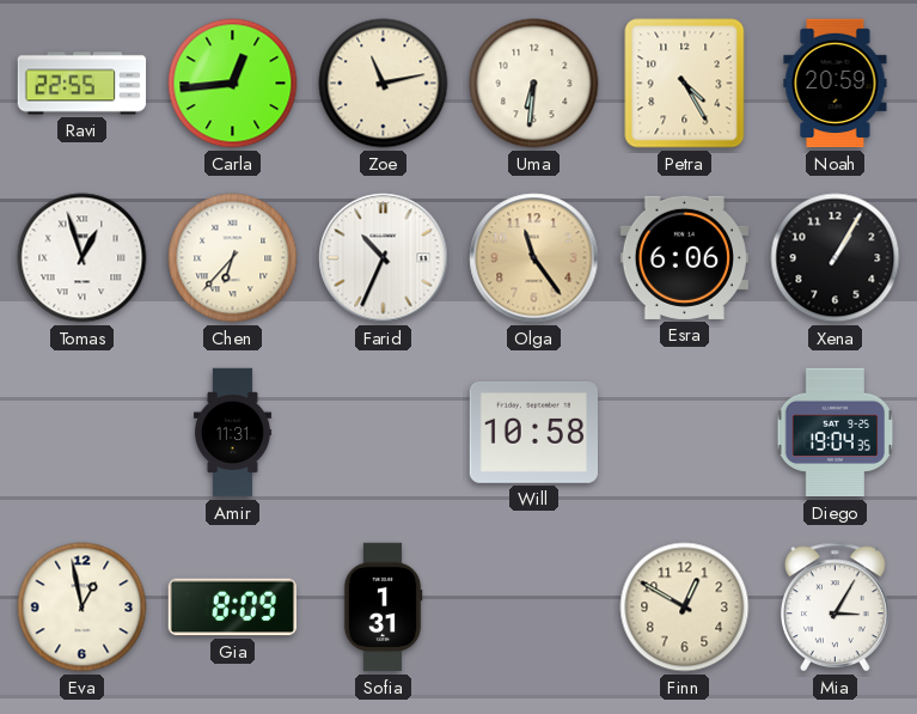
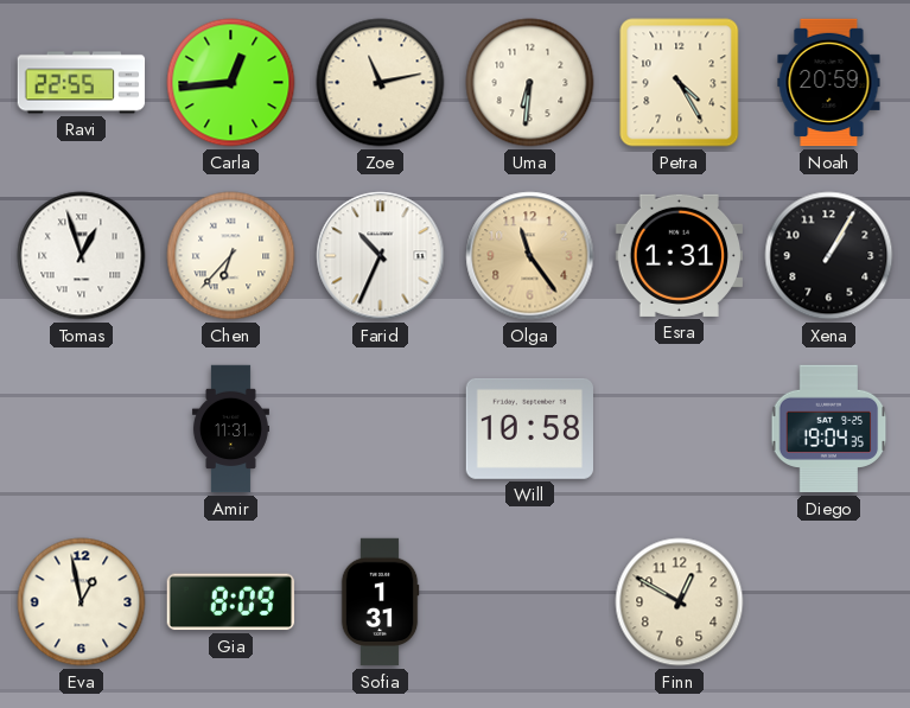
Esra: 6:06 -> 1:31 (679, 255)
Mia: 3:05 -> none (836, 608)
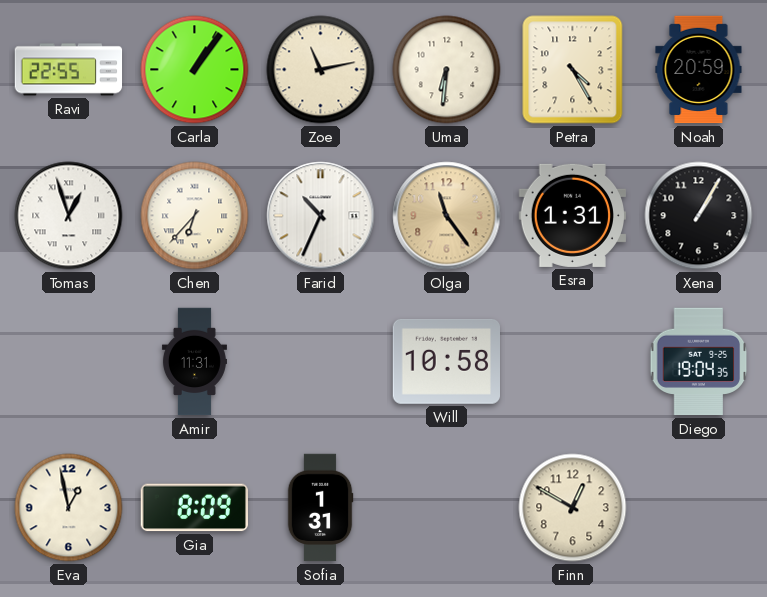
Carla: 12:44 -> 1:06 (195, 70)
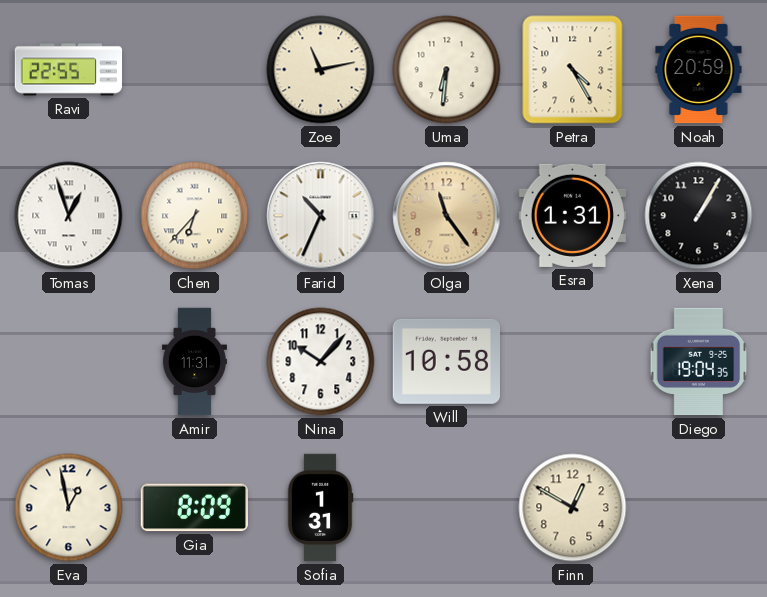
Carla: 1:06 -> none (195, 70)
Nina: none -> 10:07 (321, 362)
